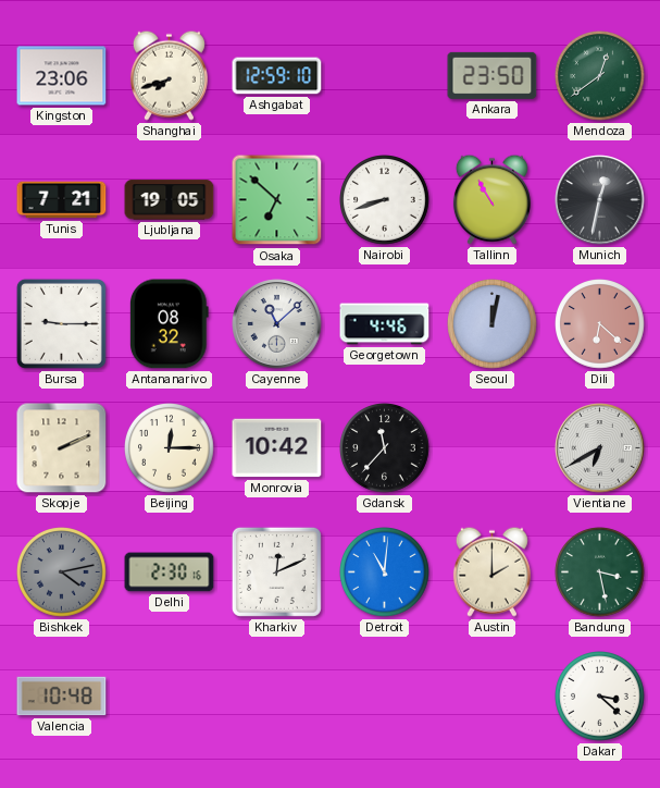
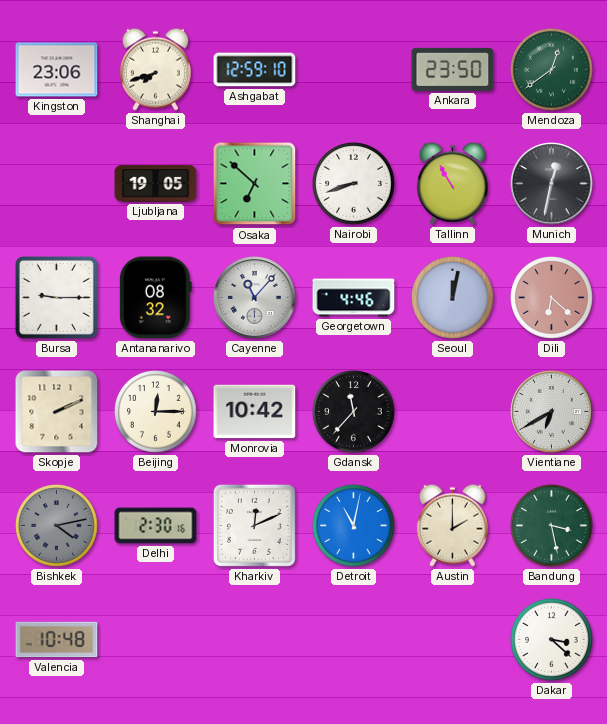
Tunis: 7:21 -> none (62, 200)
Cayenne: 11:08 -> 11:07 (255, 298)
Detroit: 11:01 -> 11:02 (354, 526)
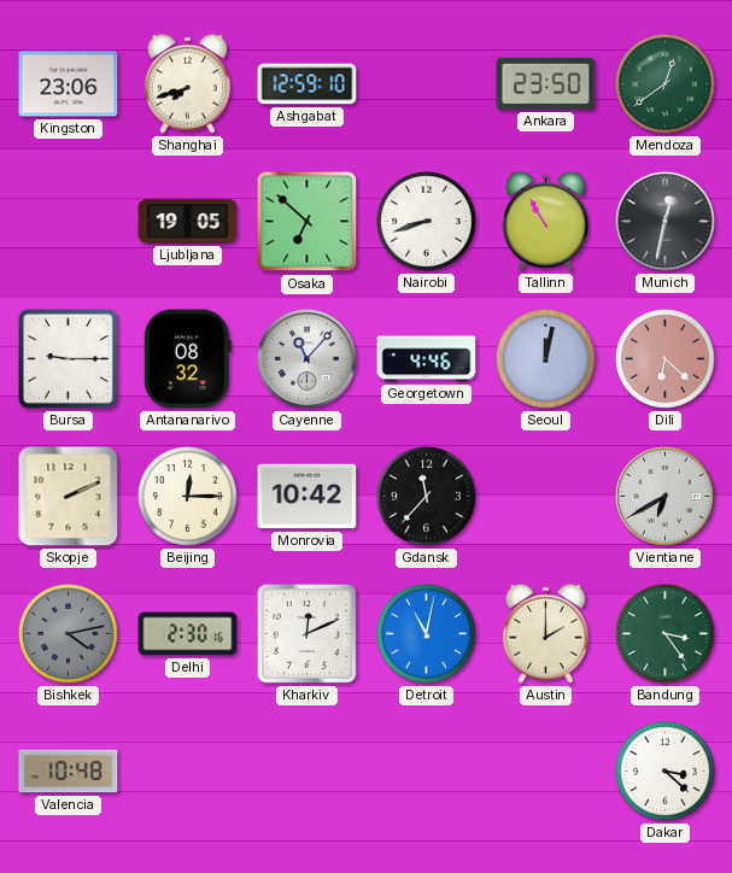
Bandung: 3:28 -> 3:24 (666, 634)
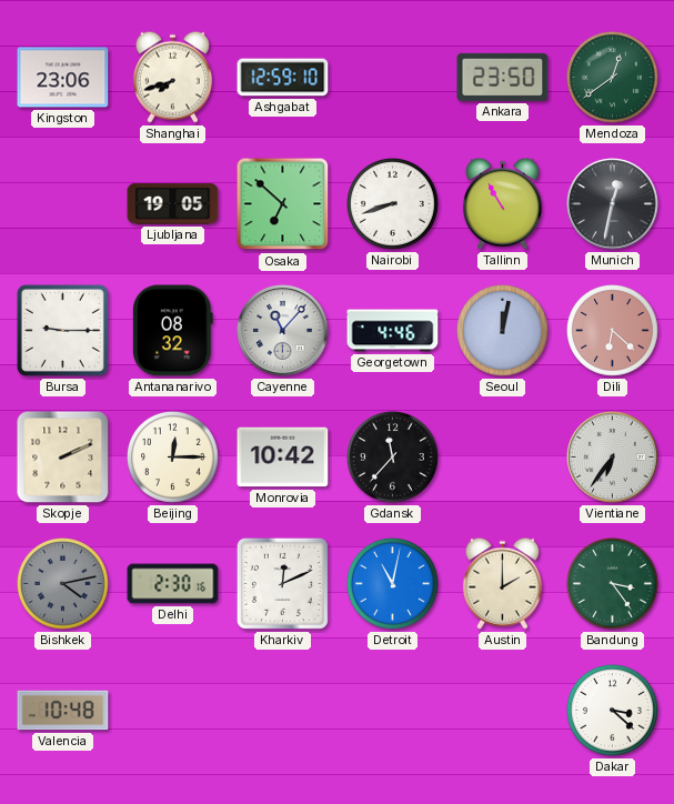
Vientiane: 6:40 -> 6:36 (613, 458)
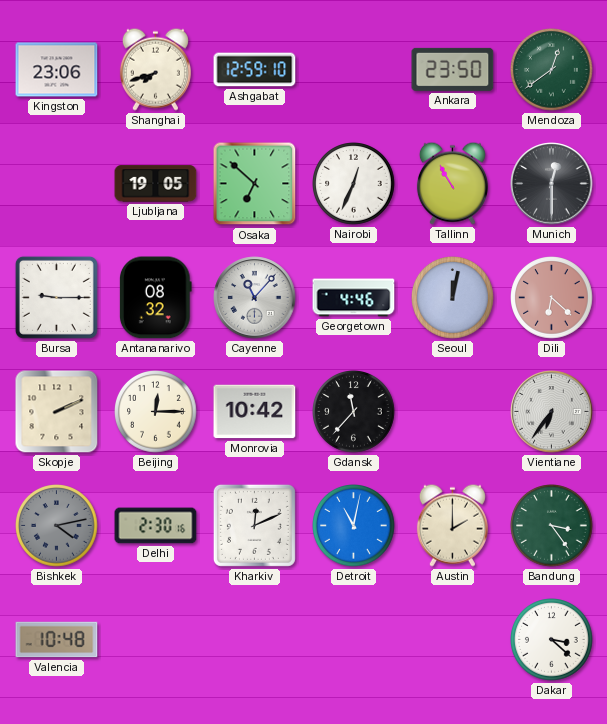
Nairobi: 8:42 -> 12:34 (354, 184)
Munich: 12:32 -> 12:30 (552, 184)
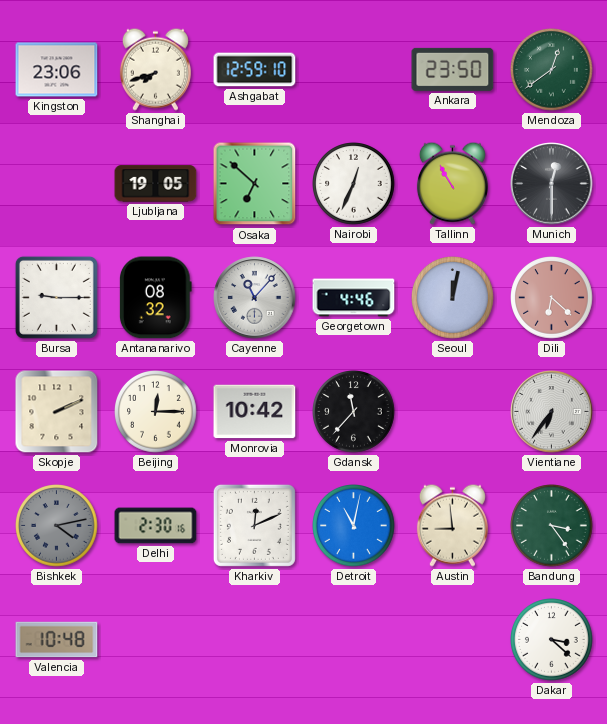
Austin: 2:00 -> 8:59 (452, 525)
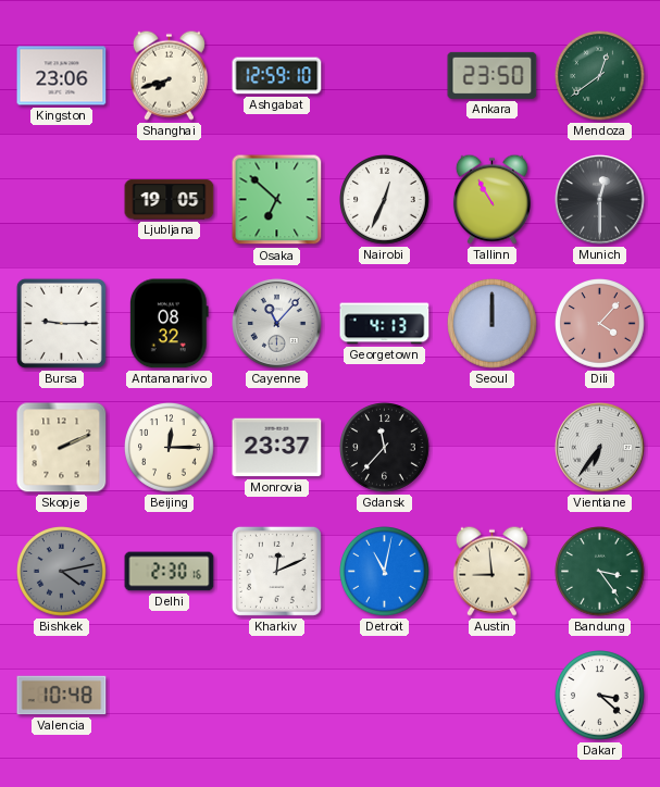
Georgetown: 4:46 -> 4:13 (385, 324)
Seoul: 12:02 -> 12:00 (493, 324)
Dili: 6:22 -> 4:07 (600, 324)
Monrovia: 10:42 -> 23:37 (277, 448)
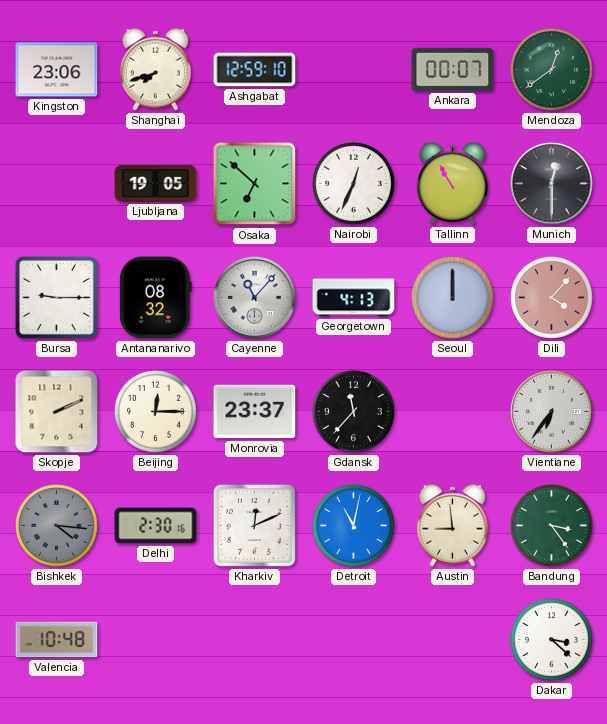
Ankara: 23:50 -> 00:07 (453, 69)
Bishkek: 4:13 -> 4:16 (57, 526)
